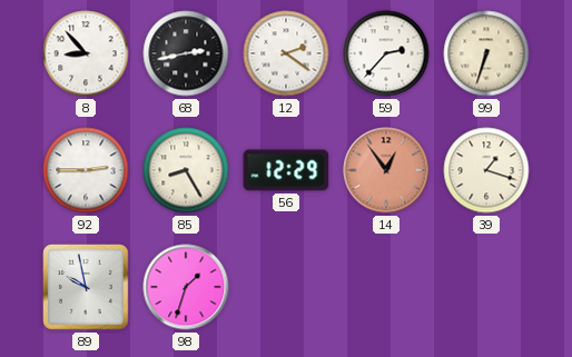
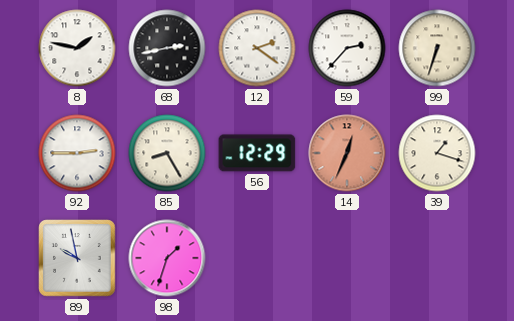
8: 8:53 -> 1:47 (77, 48)
14: 12:54 -> 12:34 (347, 153)
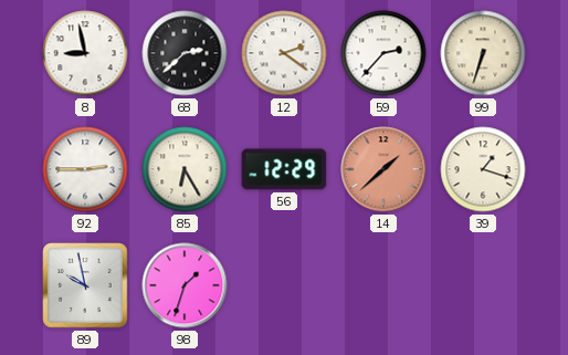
8: 1:47 -> 8:58 (85, 53)
68: 2:43 -> 2:38 (185, 53)
85: 8:25 -> 6:25 (185, 169)
14: 12:34 -> 1:38 (383, 169)
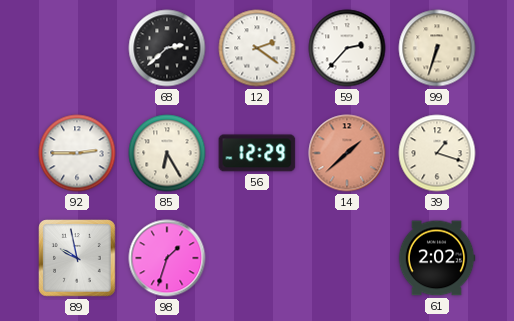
8: 8:58 -> none (85, 53)
61: none -> 2:02 (437, 258)
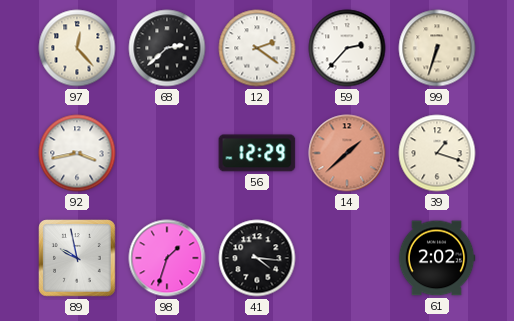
97: none -> 12:23 (77, 48)
92: 2:45 -> 3:43 (77, 153)
85: 6:25 -> none (167, 153)
41: none -> 4:16 (257, 258)
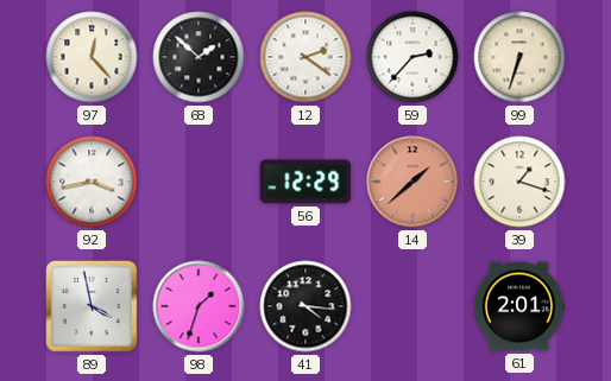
68: 2:38 -> 1:52 (199, 57)
89: 9:58 -> 3:58 (92, 306)
61: 2:02 -> 2:01 (519, 306)
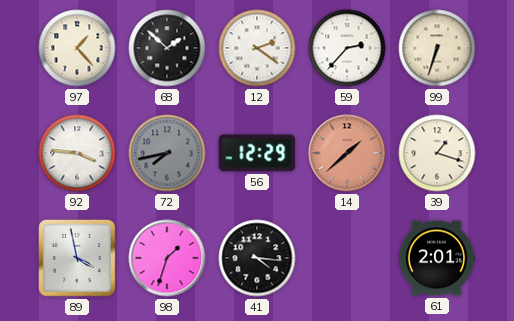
97: 12:23 -> 1:23 (77, 48)
92: 3:43 -> 3:46 (77, 153)
72: none -> 7:43 (167, 153)
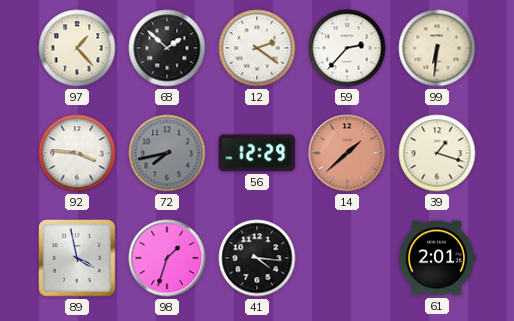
99: 6:33 -> 6:31 (437, 48)
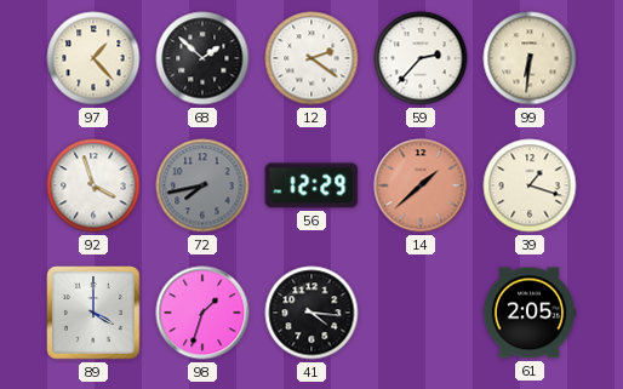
92: 3:46 -> 3:57 (93, 185)
89: 3:58 -> 4:00 (93, 313)
61: 2:01 -> 2:05 (530, 313)
